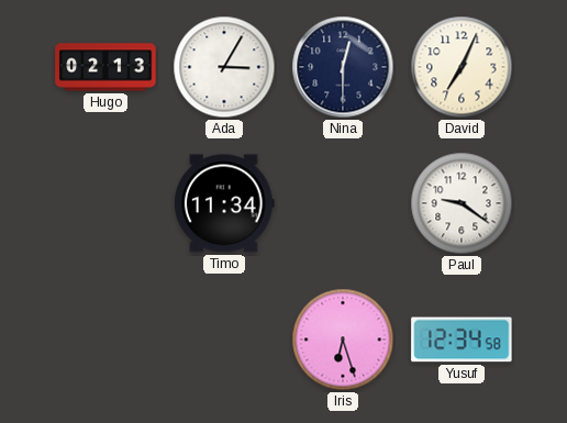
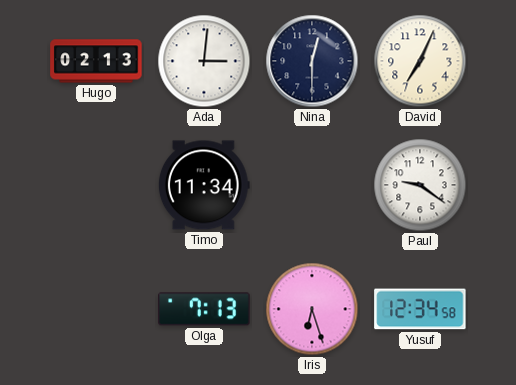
Ada: 3:05 -> 3:01 (204, 61)
Olga: none -> 7:13 (204, 309)
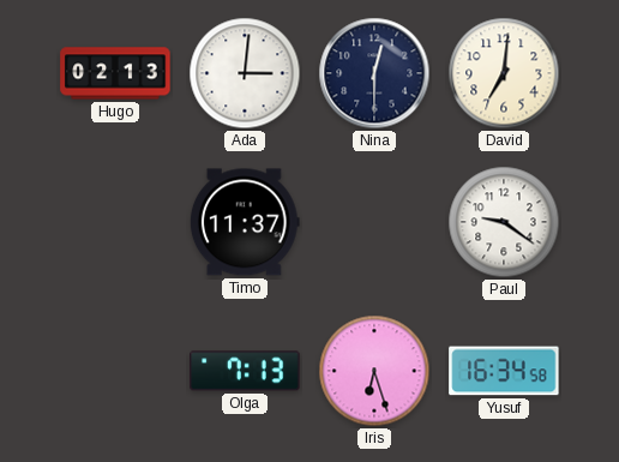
David: 7:04 -> 7:01 (504, 73)
Timo: 11:34 -> 11:37 (245, 222)
Yusuf: 12:34 -> 16:34 (504, 371)
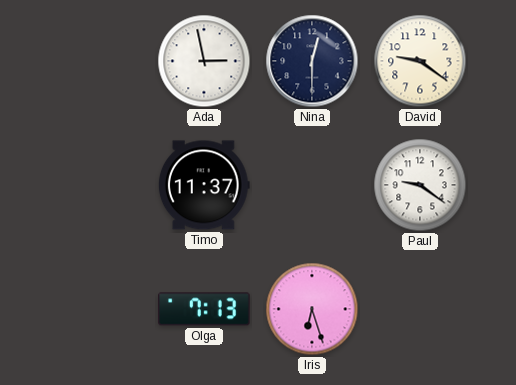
Hugo: 02:13 -> none (115, 73)
Ada: 3:01 -> 2:58 (204, 61)
David: 7:01 -> 9:21 (420, 61)
Yusuf: 16:34 -> none (504, 371)
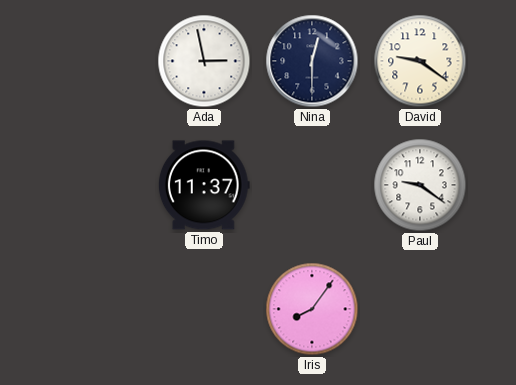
Olga: 7:13 -> none (204, 309)
Iris: 6:27 -> 8:06 (312, 309)
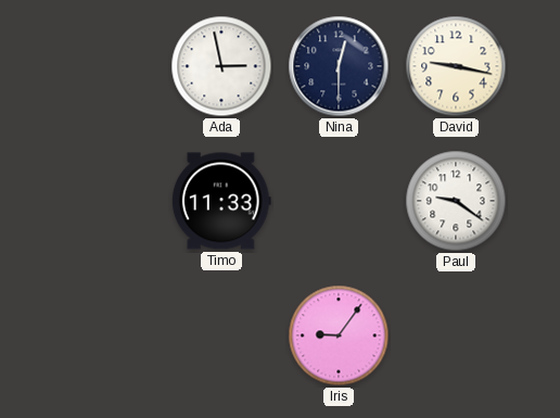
David: 9:21 -> 9:17 (456, 66)
Timo: 11:37 -> 11:33 (221, 201)
Iris: 8:06 -> 9:06 (339, 335)
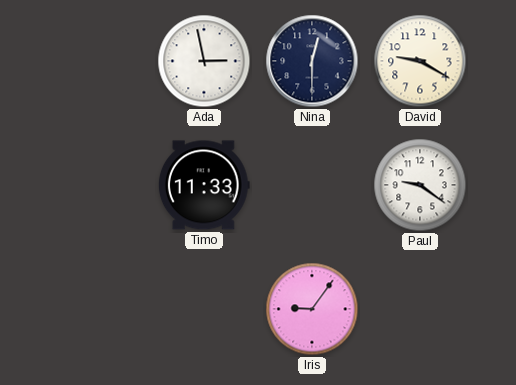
David: 9:17 -> 9:20 (420, 61)
